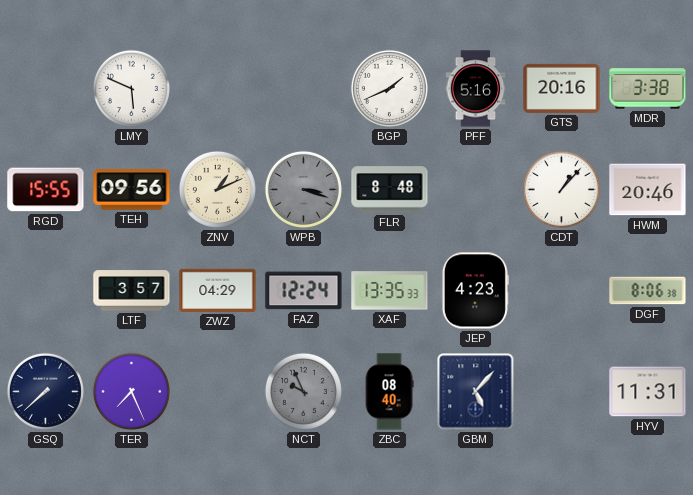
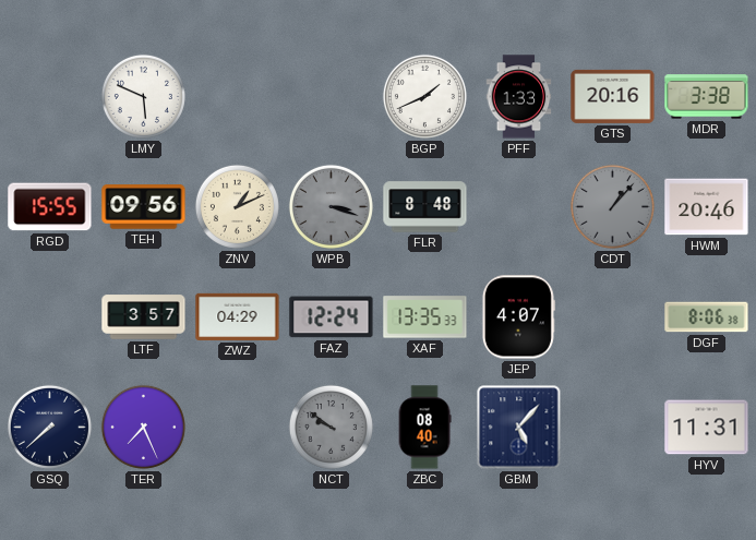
PFF: 5:16 -> 1:33 (519, 97)
CDT dial: white -> grey (612, 206)
JEP: 4:23 -> 4:07 (518, 317)
NCT: 9:56 -> 9:51 (331, 427)
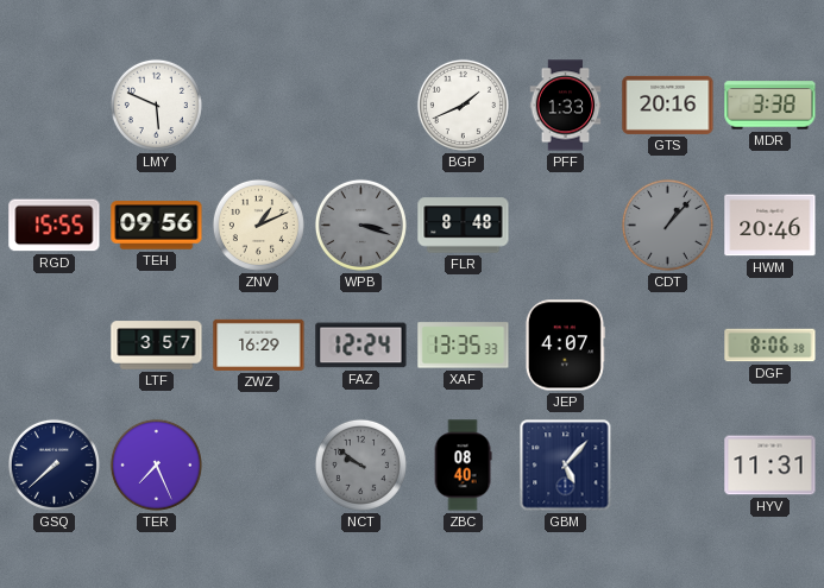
ZWZ: 04:29 -> 16:29 (259, 344)
